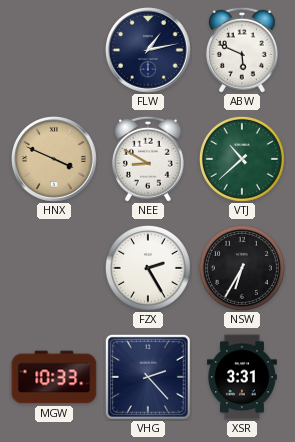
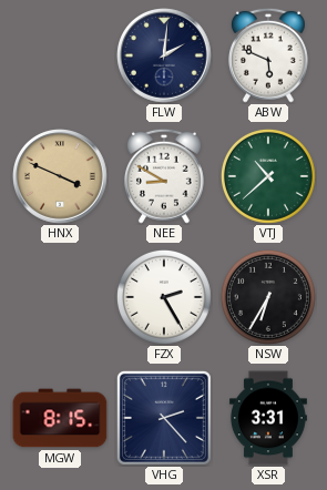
FLW: 1:13 -> 2:01 (165, 57)
MGW: 10:33 -> 8:15 (60, 418)
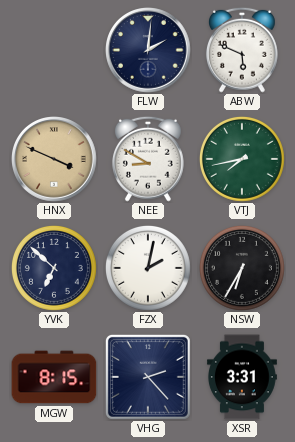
VTJ: 10:38 -> 7:43 (242, 159)
YVK: none -> 6:52 (54, 268)
FZX: 2:25 -> 2:02 (148, 268)
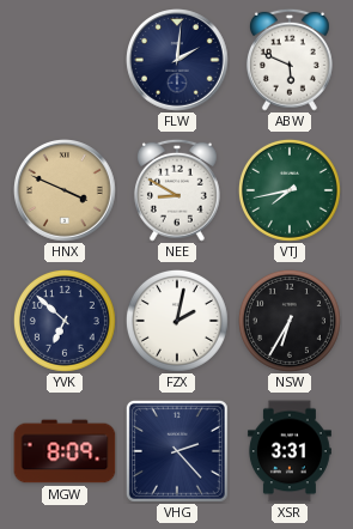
MGW: 8:15 -> 8:09 (65, 451)
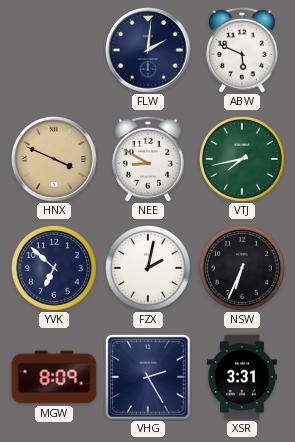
NSW: 6:35 -> 6:34 (242, 268)
VHG: 2:23 -> 2:25 (148, 377)
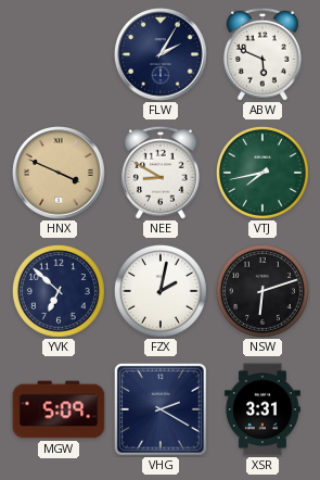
FLW: 2:01 -> 2:05 (162, 55)
NSW: 6:34 -> 6:12 (263, 291)
MGW: 8:09 -> 5:09 (59, 409)
VHG: 2:25 -> 2:20 (161, 409)
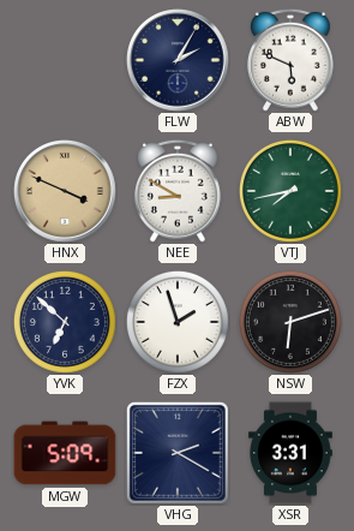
FZX: 2:02 -> 1:57 (178, 322)
